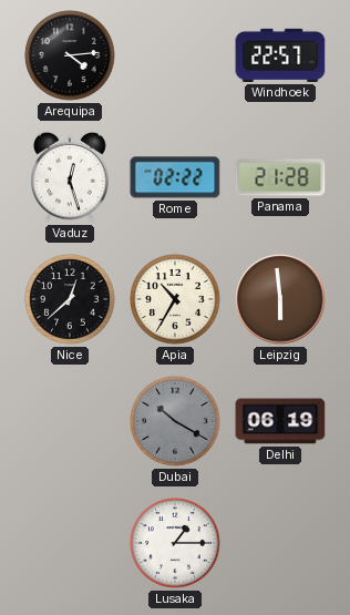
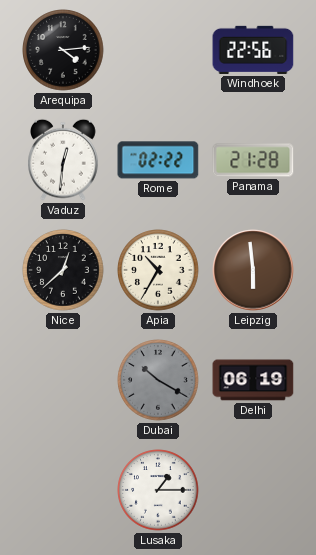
Windhoek: 22:57 -> 22:56 (253, 50)
Vaduz: 12:27 -> 12:31 (64, 160)
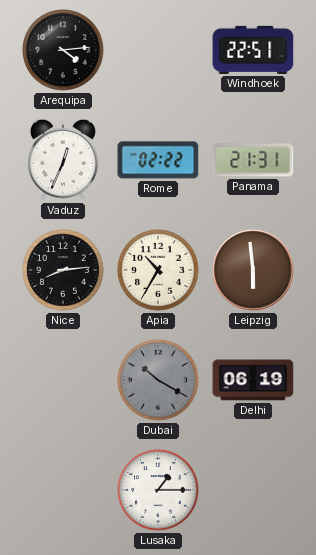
Windhoek: 22:56 -> 22:51 (253, 50)
Vaduz: 12:31 -> 12:34 (64, 160)
Panama: 21:28 -> 21:31 (253, 160)
Nice: 12:38 -> 8:14 (63, 270)
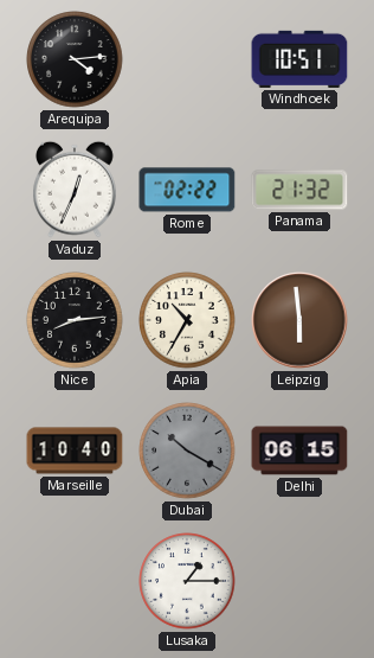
Windhoek: 22:51 -> 10:51 (299, 59)
Panama: 21:31 -> 21:32 (299, 190)
Marseille: none -> 10:40 (75, 451)
Delhi: 06:19 -> 06:15 (299, 451)
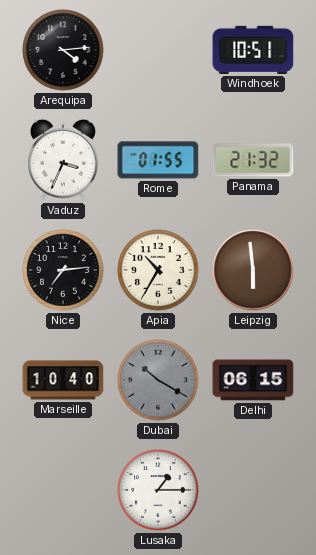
Vaduz: 12:34 -> 3:34 (64, 160)
Rome: 02:22 -> 01:55 (158, 160)
Nice: 8:14 -> 7:14 (63, 270)
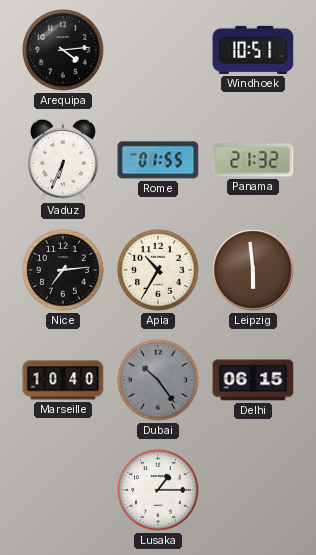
Vaduz: 3:34 -> 6:34 (64, 160)
Dubai: 10:20 -> 10:24 (158, 380)
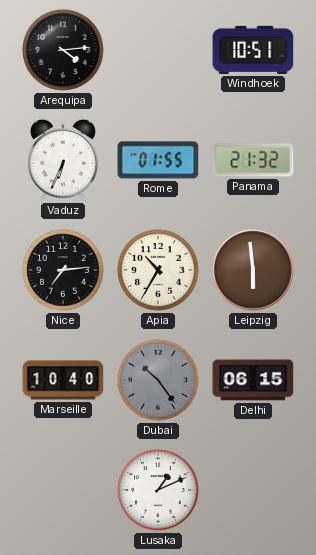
Lusaka: 1:15 -> 1:11 (158, 490)
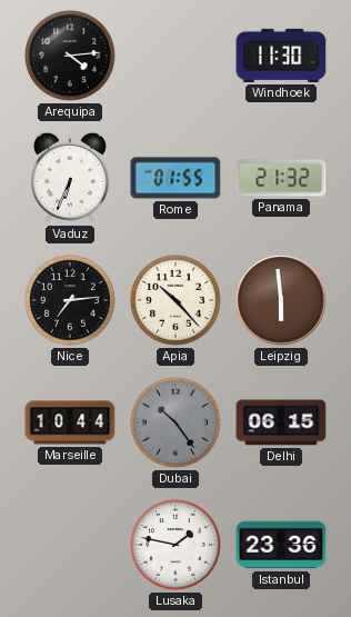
Windhoek: 10:51 -> 11:30 (281, 56)
Apia: 10:35 -> 10:23 (175, 300)
Marseille: 10:40 -> 10:44 (70, 422)
Lusaka: 1:11 -> 1:47 (175, 545)
Istanbul: none -> 23:36 (281, 545)
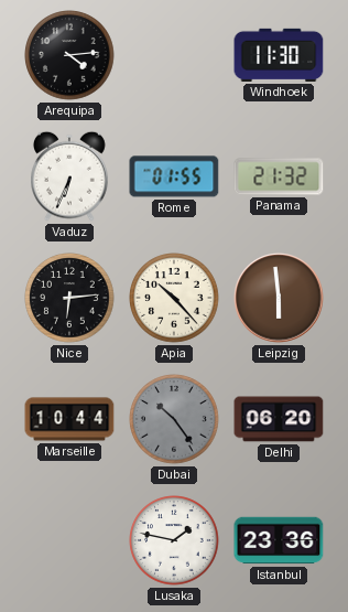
Nice: 7:14 -> 6:14 (69, 298)
Delhi: 06:15 -> 06:20 (279, 419)
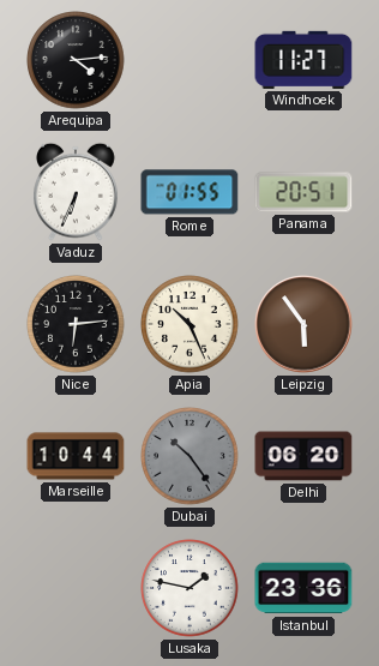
Windhoek: 11:30 -> 11:27 (303, 60)
Panama: 21:32 -> 20:51 (303, 192)
Apia: 10:23 -> 10:26 (189, 324)
Leipzig: 5:59 -> 5:54 (303, 324)
